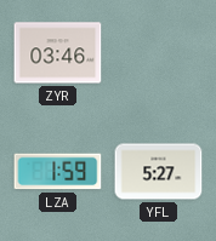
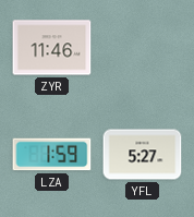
ZYR: 03:46 -> 11:46 (52, 48)
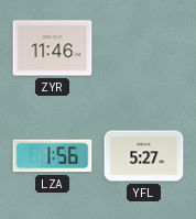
LZA: 1:59 -> 1:56 (53, 156)
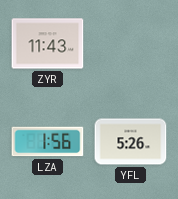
ZYR: 11:46 -> 11:43 (48, 44)
YFL: 5:27 -> 5:26 (131, 142)
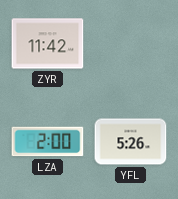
ZYR: 11:43 -> 11:42 (48, 44)
LZA: 1:56 -> 2:00 (48, 142)
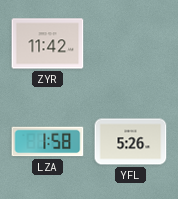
LZA: 2:00 -> 1:58 (48, 142)
